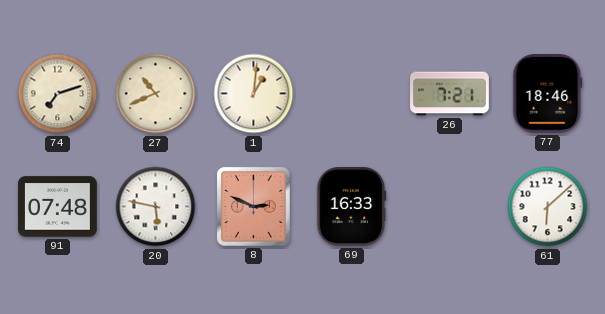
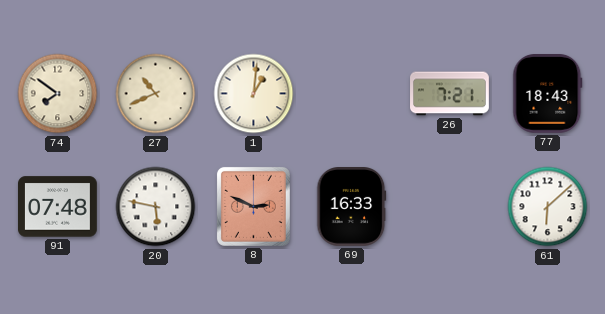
74: 7:12 -> 7:51 (58, 94)
77: 18:46 -> 18:43 (548, 94)
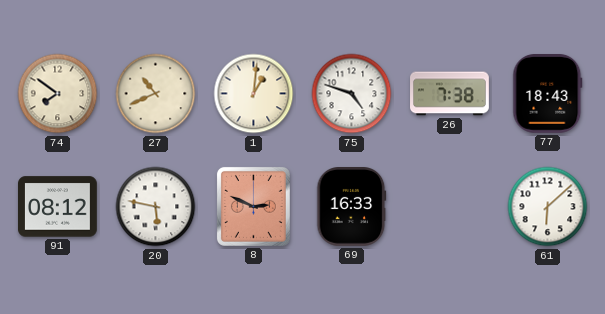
75: none -> 4:48 (352, 94)
26: 7:21 -> 7:38 (450, 94)
91: 07:48 -> 08:12 (58, 207)
